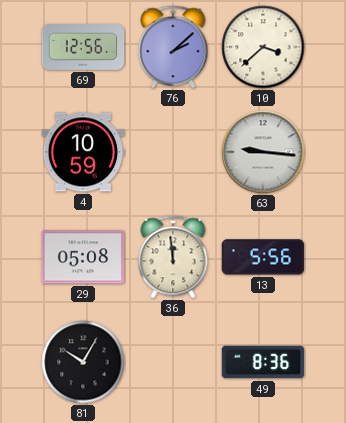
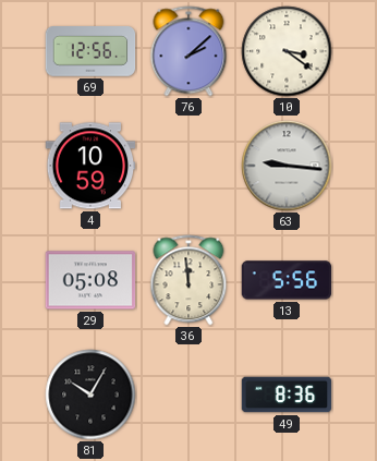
10: 3:38 -> 3:21 (287, 51)
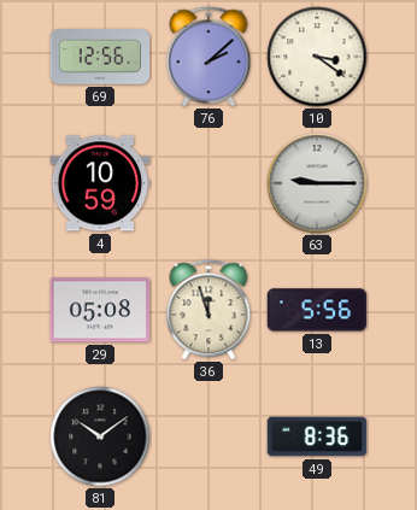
63: 9:16 -> 9:15 (317, 183)
36: 11:59 -> 11:57 (208, 310)
81: 10:05 -> 10:09 (100, 436)
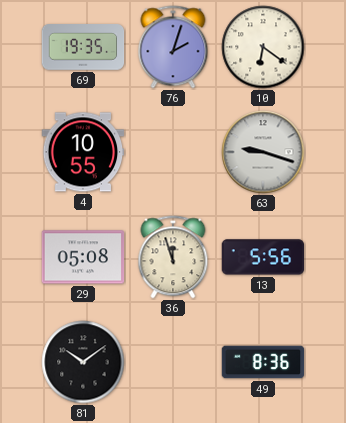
69: 12:56 -> 19:35 (83, 48)
76: 2:08 -> 2:03 (173, 47)
10: 3:21 -> 6:21 (263, 47)
4: 10:59 -> 10:55 (83, 152)
63: 9:15 -> 9:18 (263, 152)
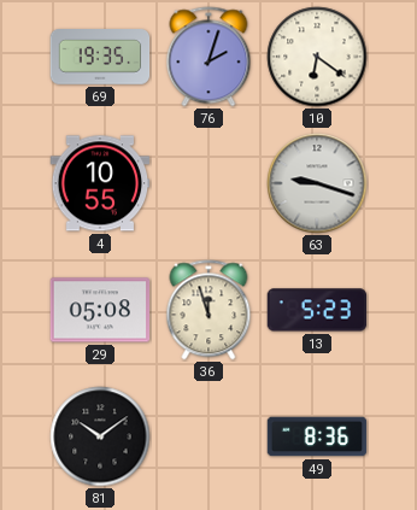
13: 5:56 -> 5:23 (317, 310)
